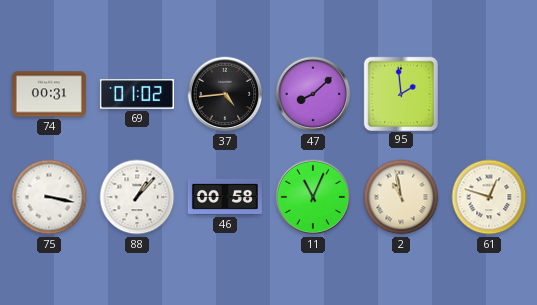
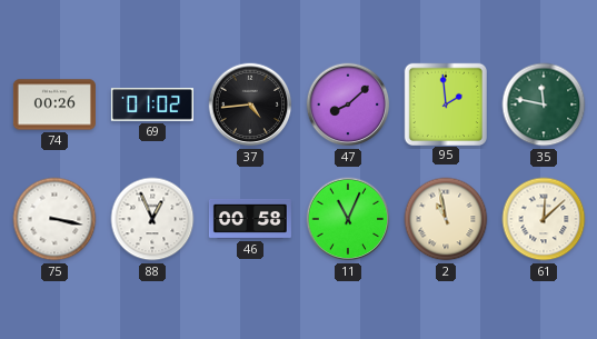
74: 00:31 -> 00:26 (54, 104)
35: none -> 11:47 (544, 104)
88: 1:07 -> 12:56 (152, 219)
61: 12:48 -> 12:08 (544, 219)
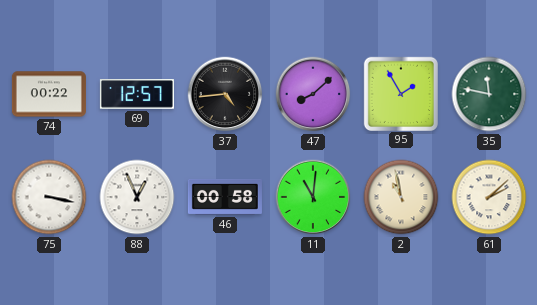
74: 00:26 -> 00:22 (49, 94)
69: 01:02 -> 12:57 (137, 94)
95: 1:59 -> 1:55 (400, 93)
11: 11:04 -> 11:01 (313, 197)
61: 12:08 -> 2:08 (489, 197)
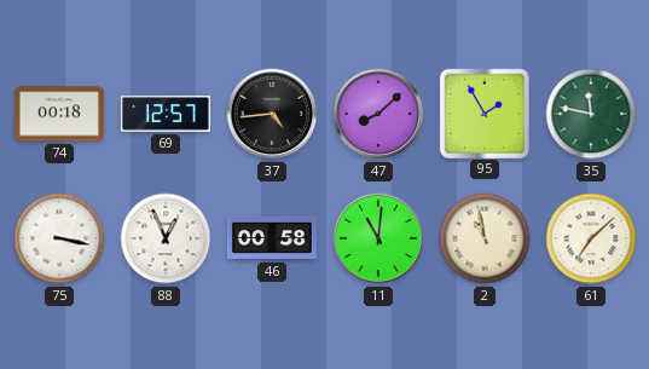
74: 00:22 -> 00:18 (59, 114)
61: 2:08 -> 7:08 (591, 238)
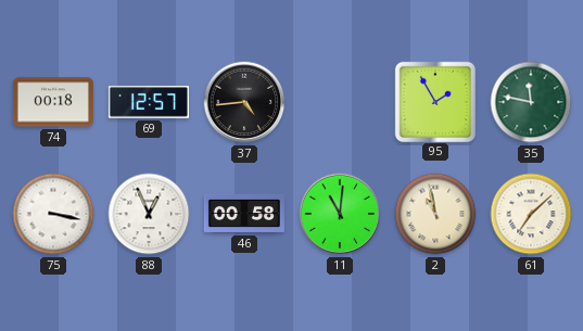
47: 8:08 -> none (378, 114)
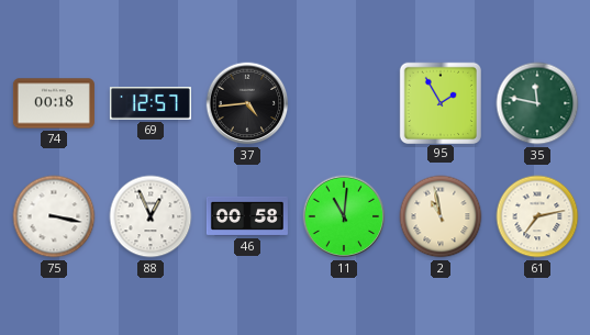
61: 7:08 -> 7:13 (537, 216)
